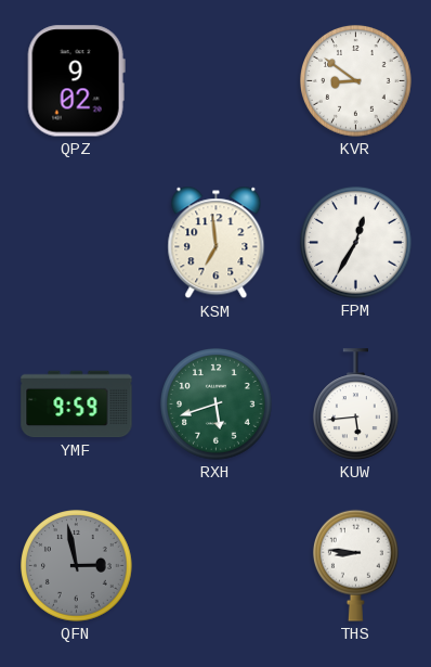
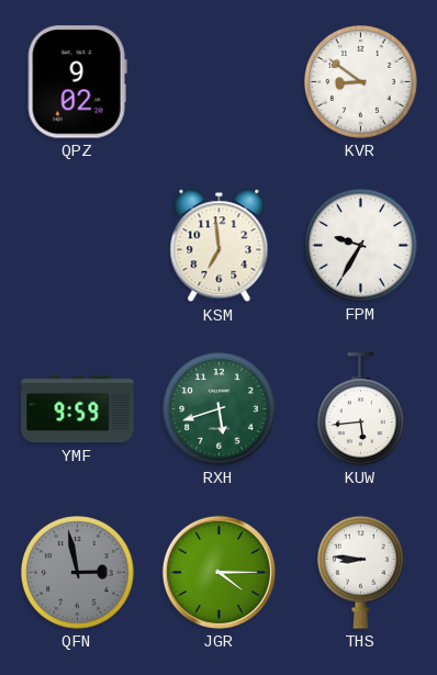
FPM: 12:35 -> 9:35 (361, 246)
JGR: none -> 4:15 (218, 572)
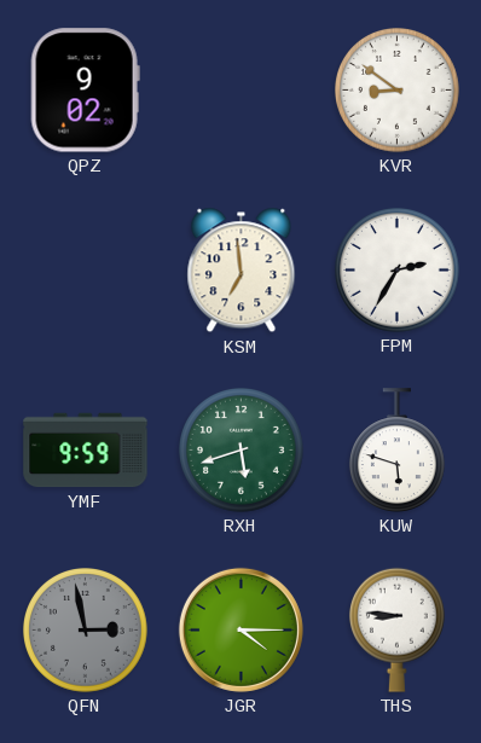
FPM: 9:35 -> 2:35 (398, 271)
KUW: 5:44 -> 5:48 (396, 451)
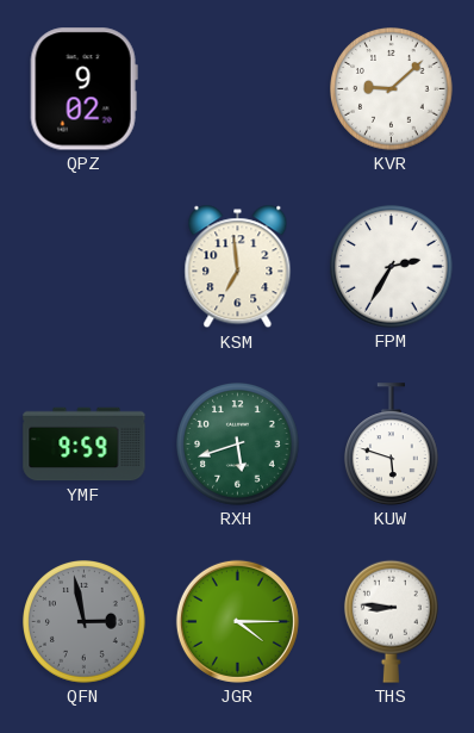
KVR: 8:51 -> 9:08 (392, 89)
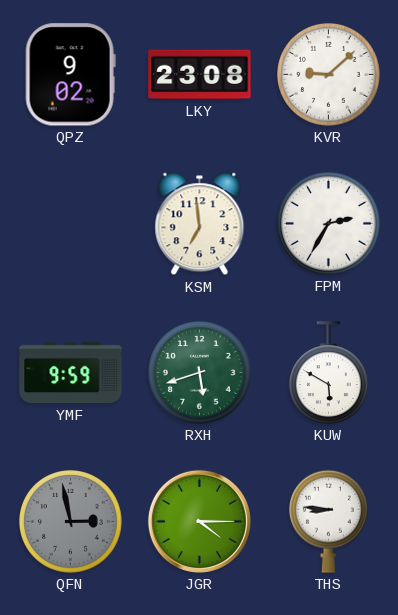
LKY: none -> 23:08 (200, 75)
KUW: 5:48 -> 5:50 (328, 373)
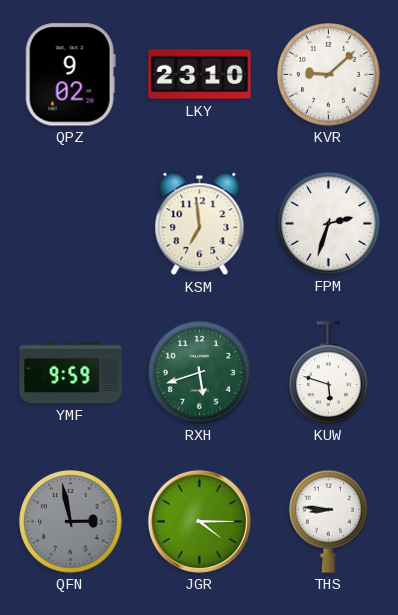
LKY: 23:08 -> 23:10 (200, 75)
FPM: 2:35 -> 2:33 (329, 224)
KUW: 5:50 -> 5:48 (328, 373)
